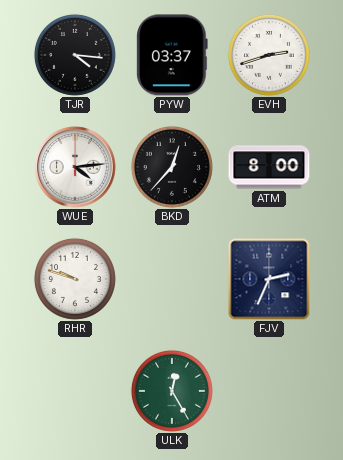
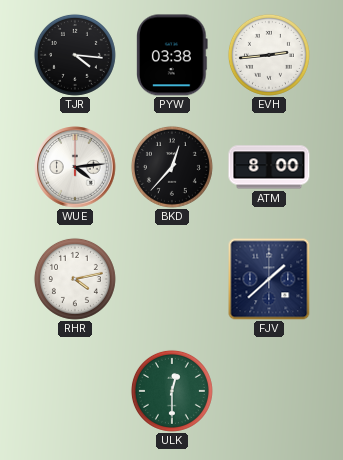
PYW: 03:37 -> 03:38 (173, 55)
EVH: 2:42 -> 2:44 (269, 55)
RHR: 9:48 -> 4:13 (75, 279)
FJV: 2:34 -> 1:38 (269, 279)
ULK: 12:25 -> 12:30 (172, 391)
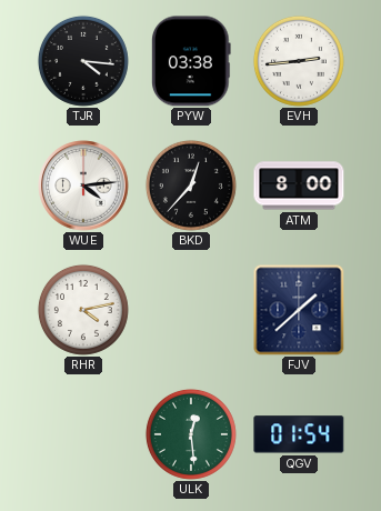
ULK: 12:30 -> 12:29 (191, 434)
QGV: none -> 01:54 (299, 434)
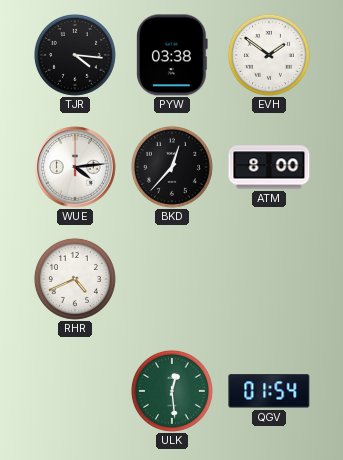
EVH: 2:44 -> 1:51 (269, 55)
RHR: 4:13 -> 4:41 (75, 279)
FJV: 1:38 -> none (299, 310)
